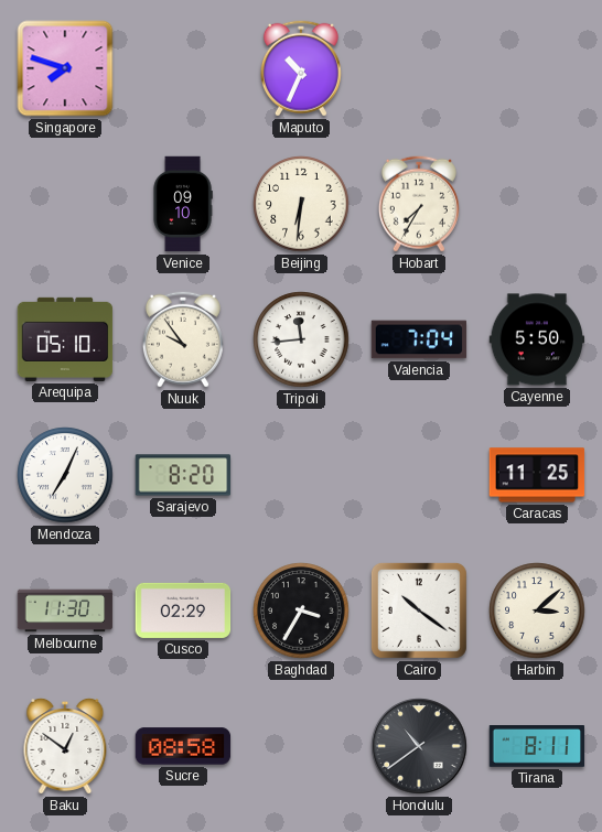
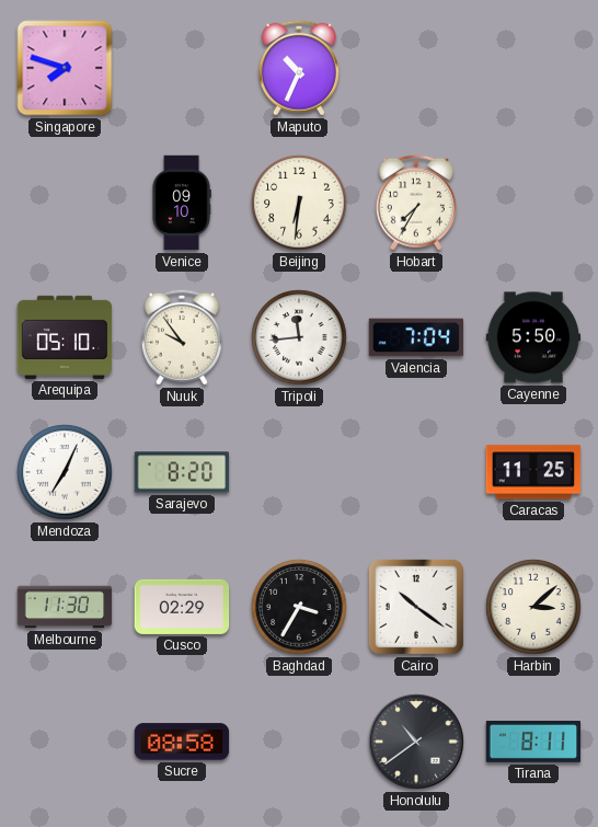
Baku: 12:51 -> none (65, 746)
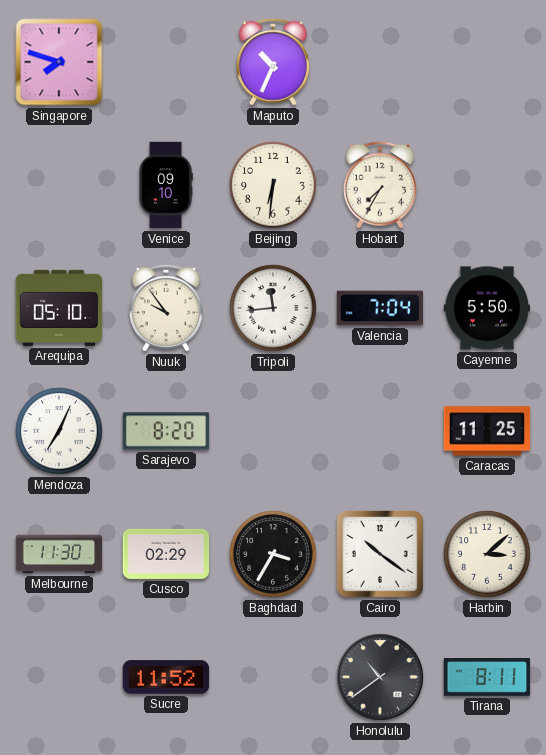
Sucre: 08:58 -> 11:52 (166, 677)
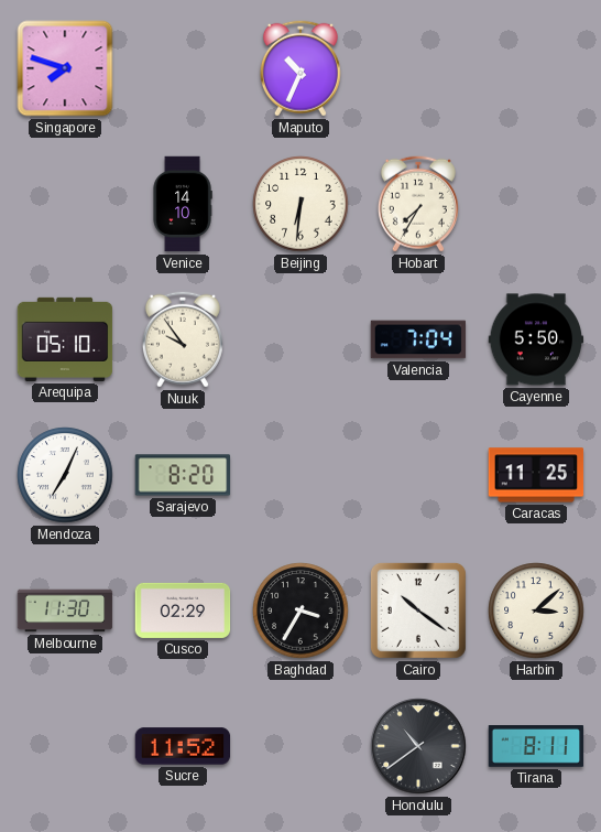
Venice: 09:10 -> 14:10 (183, 204)
Tripoli: 11:44 -> none (273, 308)
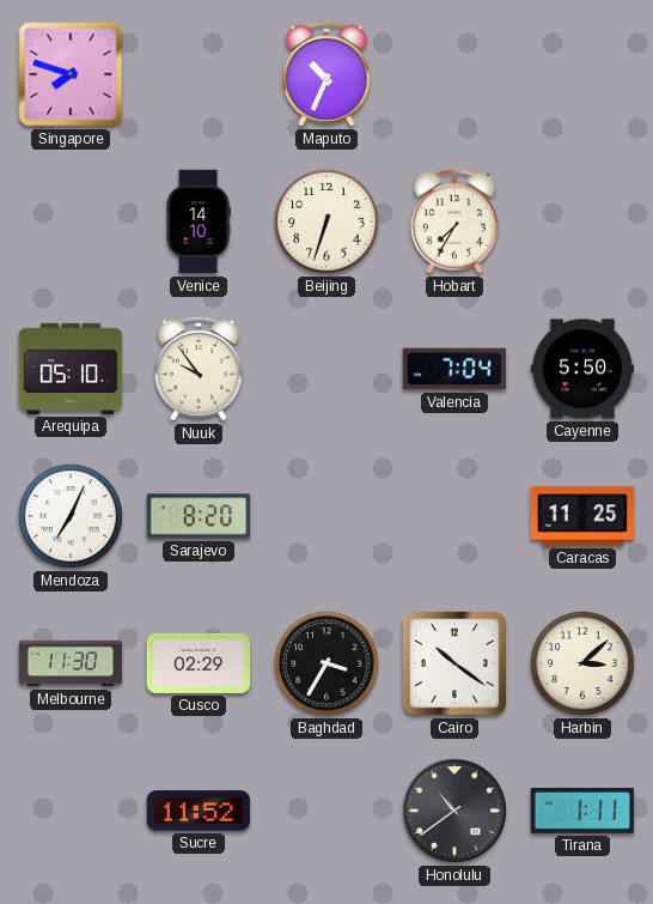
Beijing: 6:31 -> 6:33 (326, 222)
Tirana: 8:11 -> 1:11 (582, 812)
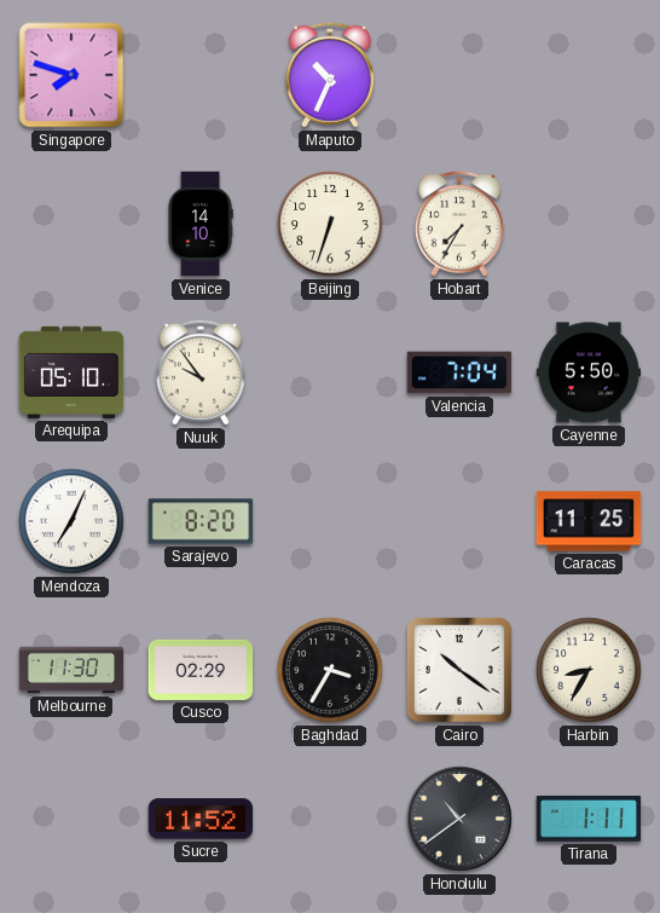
Harbin: 3:08 -> 8:35 (589, 670)
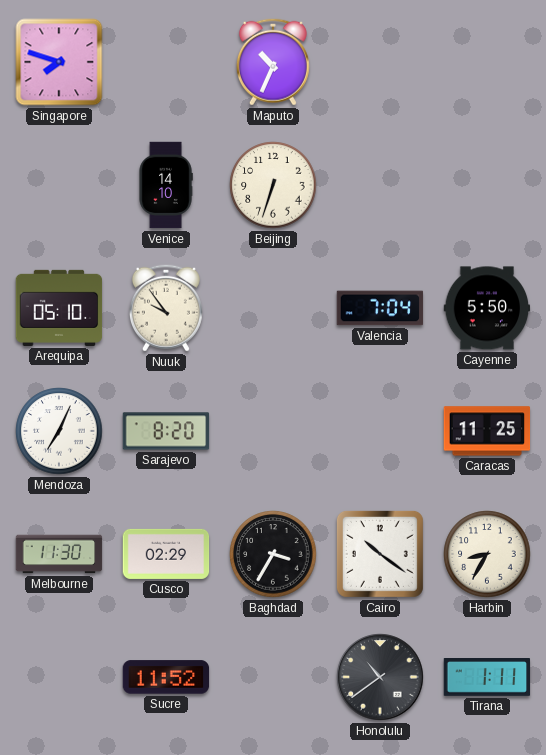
Hobart: 7:35 -> none (459, 224)
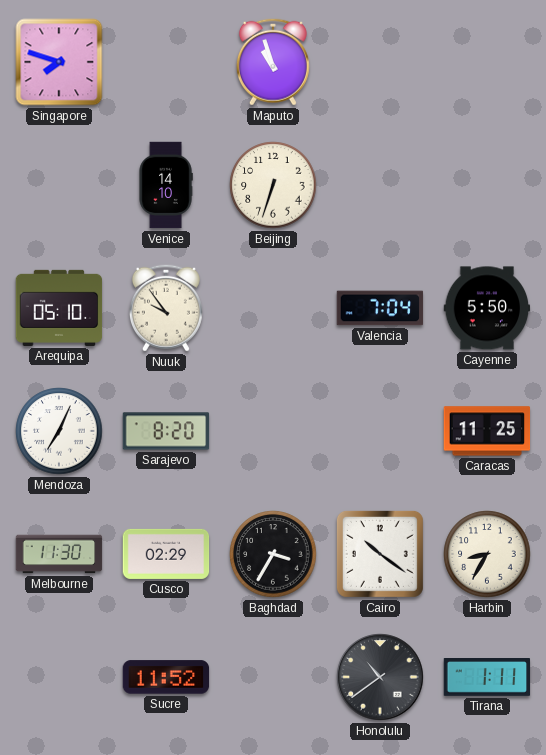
Maputo: 10:34 -> 10:57 (273, 62)
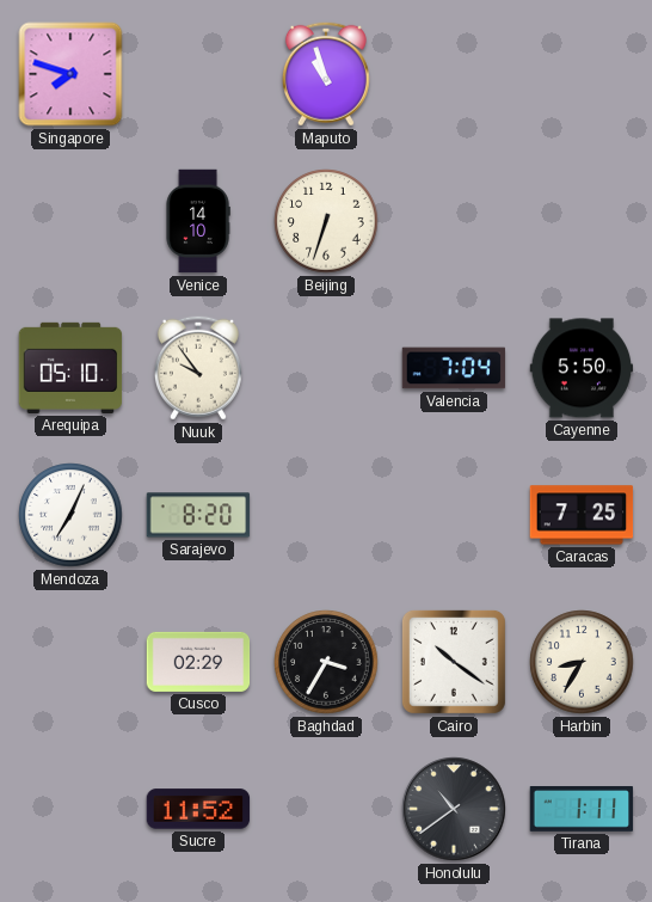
Caracas: 11:25 -> 7:25 (582, 515)
Melbourne: 11:30 -> none (59, 554)
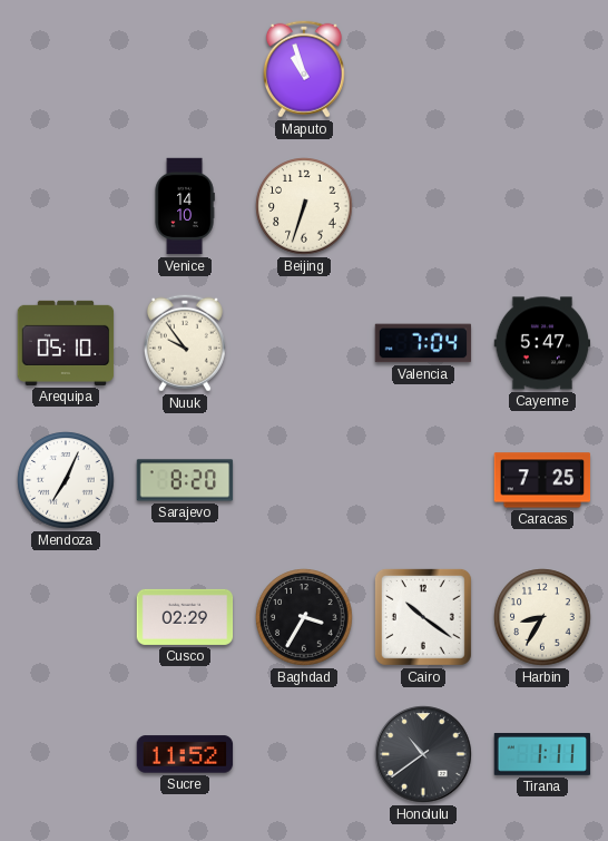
Singapore: 7:48 -> none (70, 74)
Cayenne: 5:50 -> 5:47 (542, 343)
